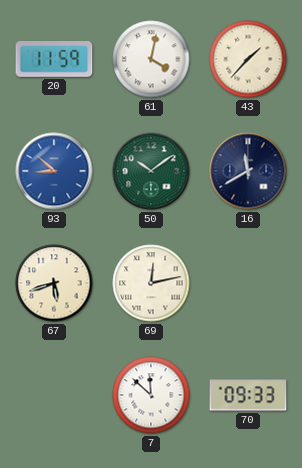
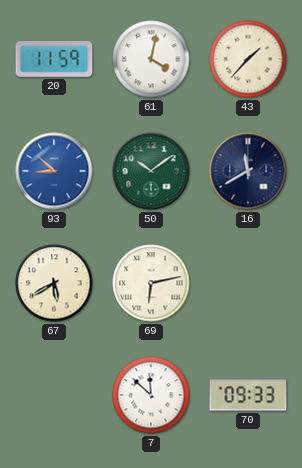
67: 5:42 -> 5:40 (54, 283)
69: 12:13 -> 6:13 (151, 283)
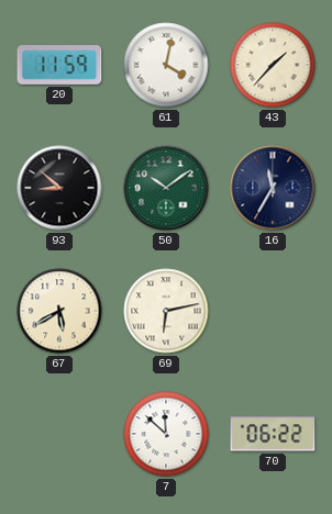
93 dial: blue -> black (59, 188)
16: 11:40 -> 11:35 (273, 188)
70: 09:33 -> 06:22 (273, 434)
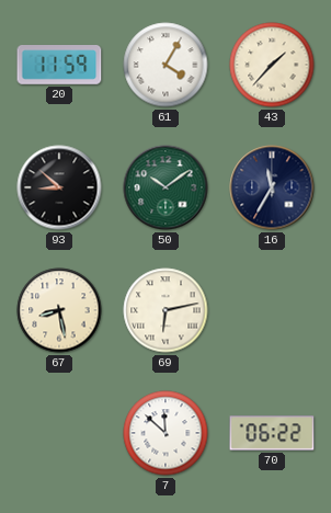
61: 4:02 -> 4:05 (165, 65)
67: 5:40 -> 8:28 (59, 310)
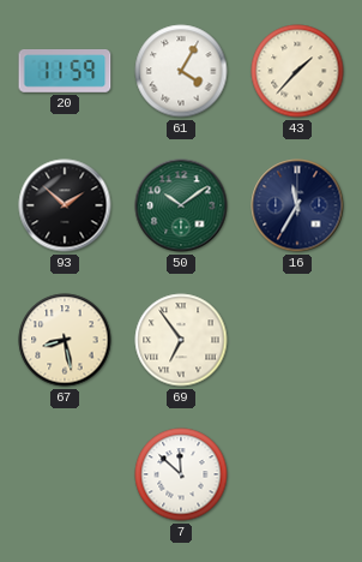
93: 8:52 -> 1:52 (65, 205)
69: 6:13 -> 6:54 (181, 340)
70: 06:22 -> none (272, 433)
